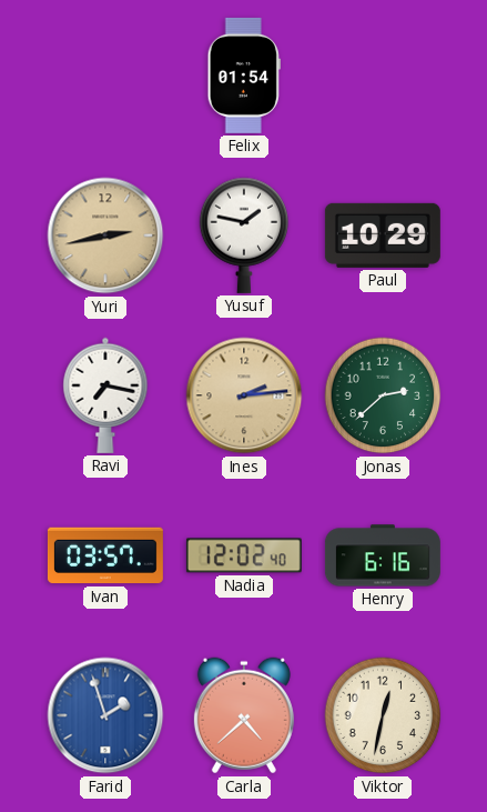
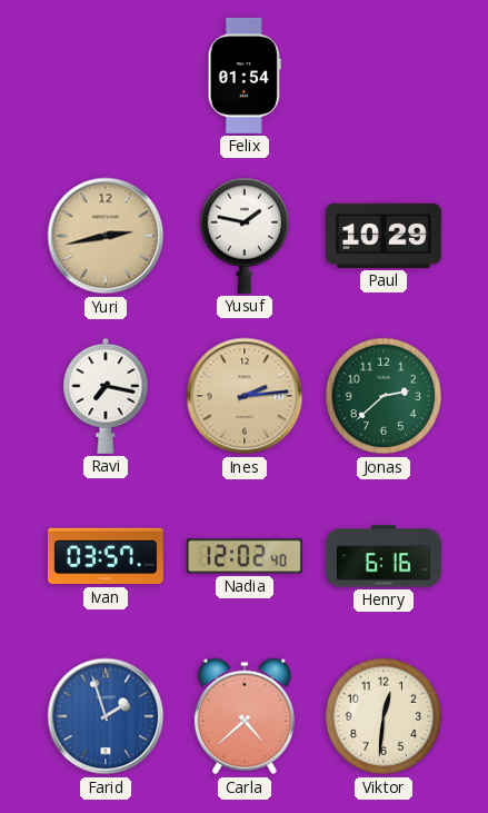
Viktor: 12:32 -> 12:31 (384, 716)
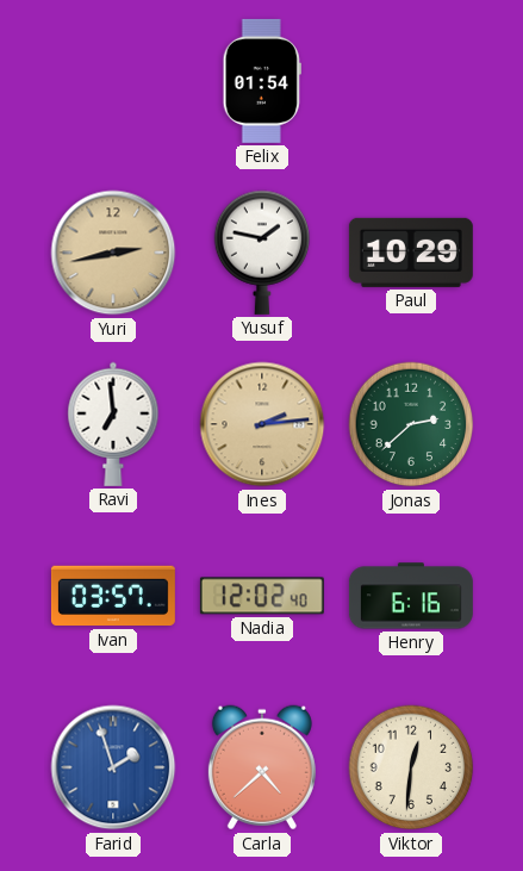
Ravi: 7:17 -> 6:59 (113, 424)
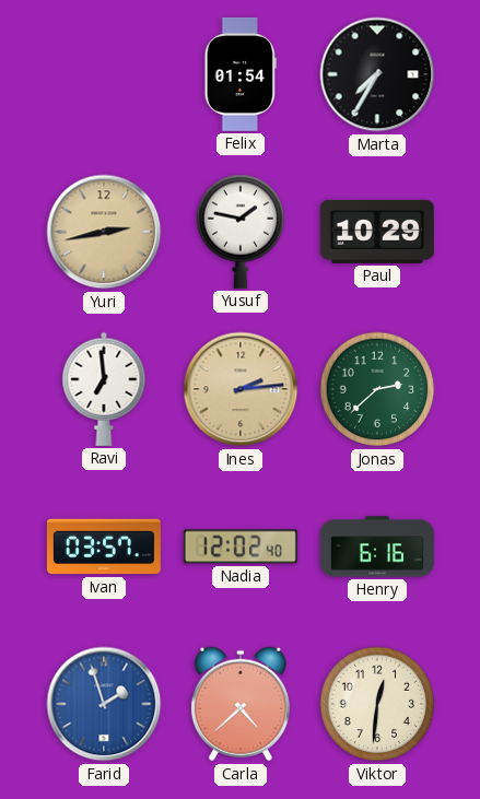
Marta: none -> 7:35 (377, 74)
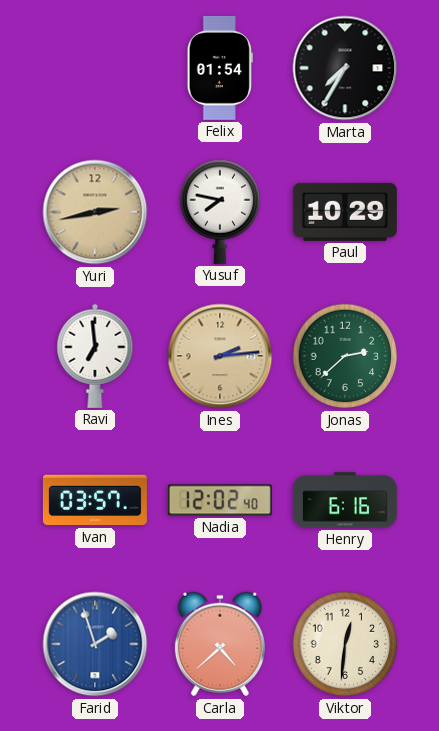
Yusuf: 1:47 -> 7:47 (220, 212)
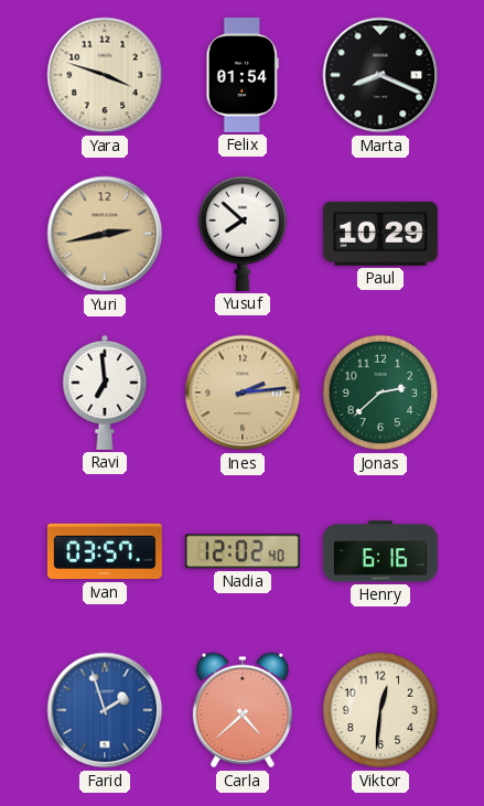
Yara: none -> 3:48 (105, 75)
Marta: 7:35 -> 8:19 (380, 75)
Yusuf: 7:47 -> 7:52 (243, 234)
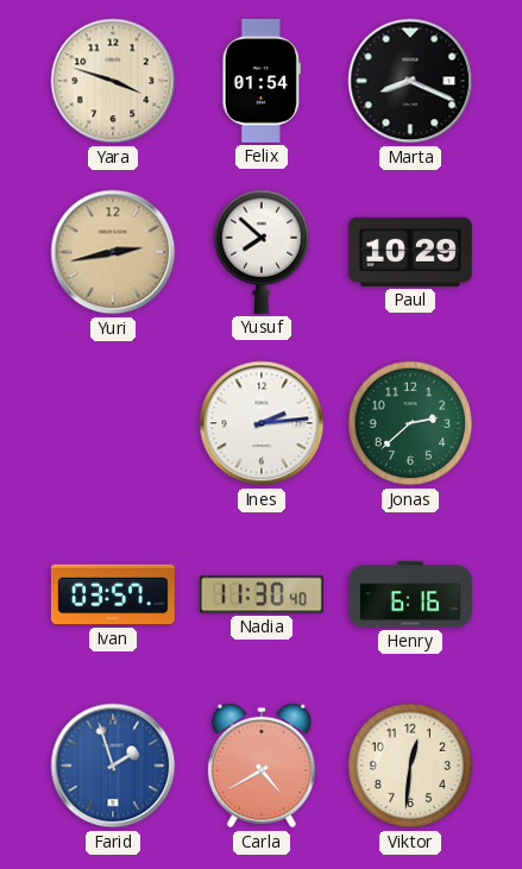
Ravi: 6:59 -> none (105, 393)
Ines dial: champagne -> white (262, 423)
Nadia: 12:02 -> 11:30 (262, 594)
Carla: 4:38 -> 4:40 (262, 766)
